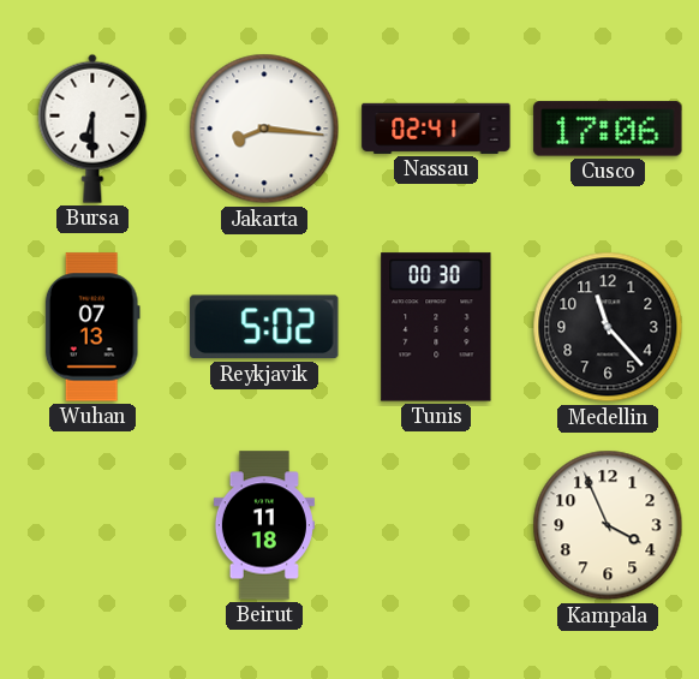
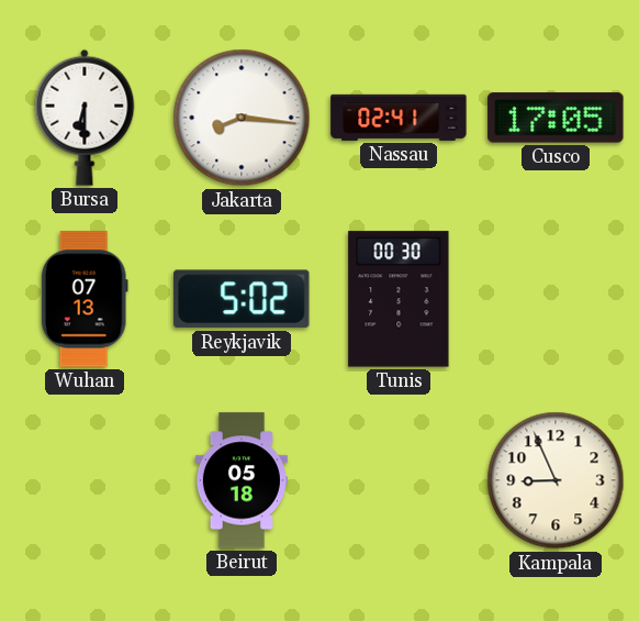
Cusco: 17:06 -> 17:05 (556, 118)
Medellin: 11:23 -> none (608, 327)
Beirut: 11:18 -> 05:18 (242, 480)
Kampala: 3:56 -> 8:56 (556, 480)
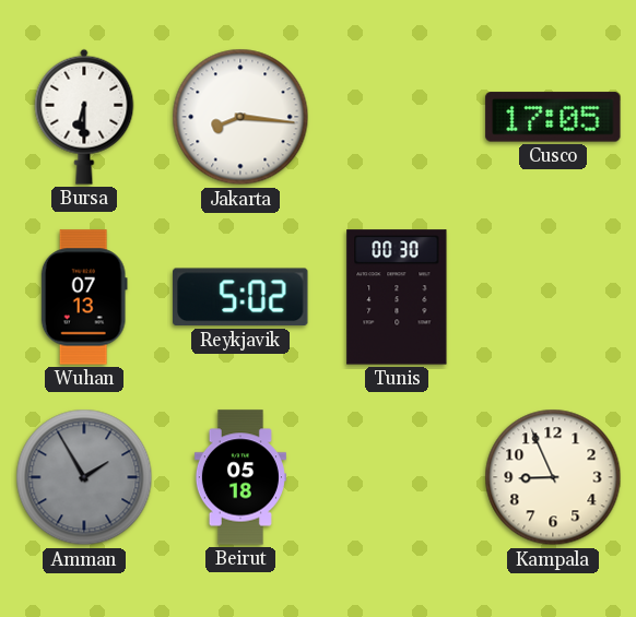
Nassau: 02:41 -> none (399, 118)
Amman: none -> 1:55 (84, 477)
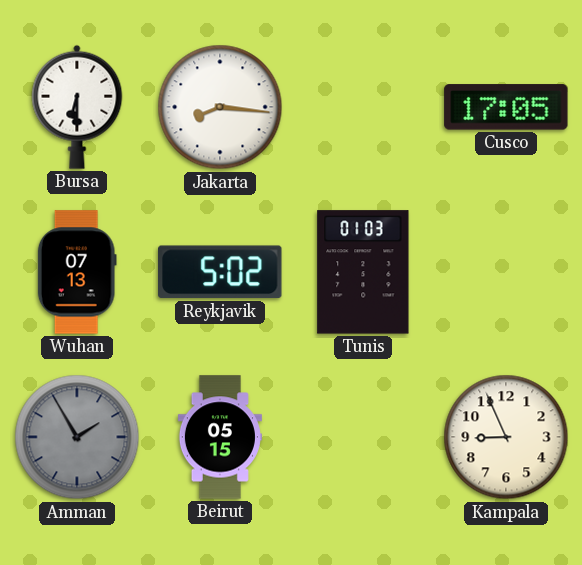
Tunis: 00:30 -> 01:03 (363, 272)
Beirut: 05:18 -> 05:15 (220, 437)
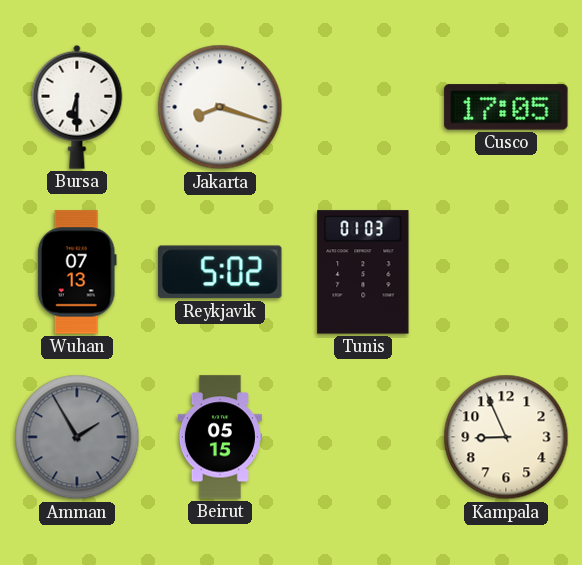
Jakarta: 8:16 -> 8:18 (220, 107)
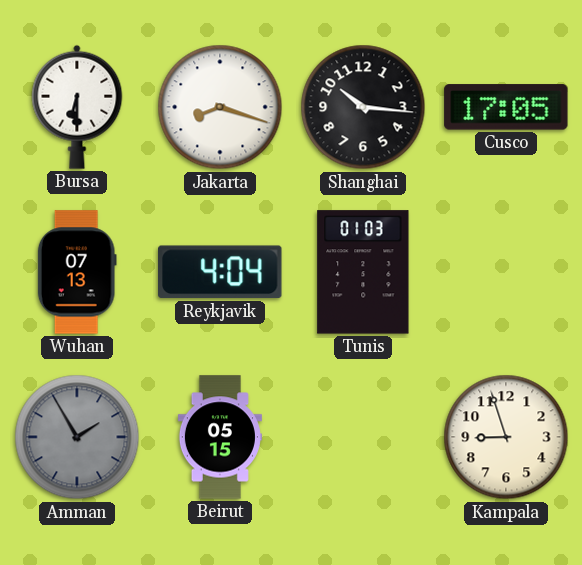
Shanghai: none -> 10:16 (363, 107)
Reykjavik: 5:02 -> 4:04 (220, 272)
Kampala: 8:56 -> 8:57 (506, 437)
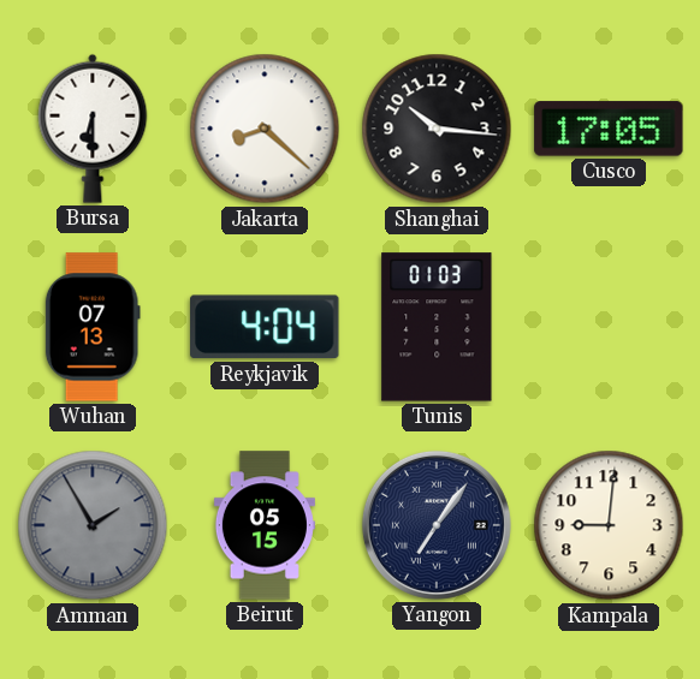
Jakarta: 8:18 -> 8:22 (265, 129)
Yangon: none -> 7:06 (437, 525)
Kampala: 8:57 -> 9:01 (609, 525)
